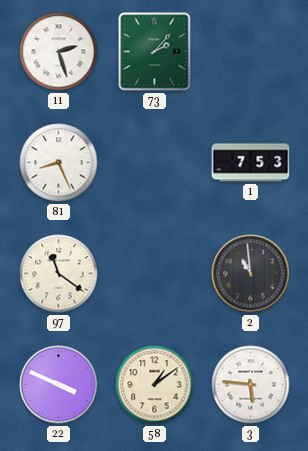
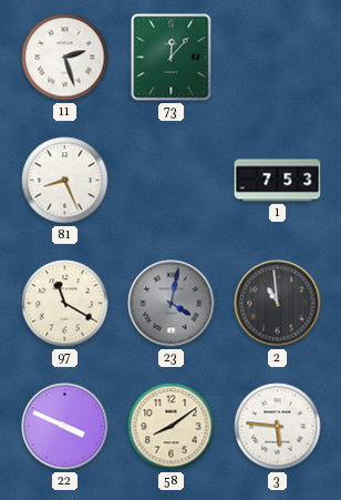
73: 2:07 -> 12:07 (172, 58)
97: 11:21 -> 11:20 (65, 304)
23: none -> 4:02 (172, 304)
58: 1:09 -> 8:09 (172, 427)
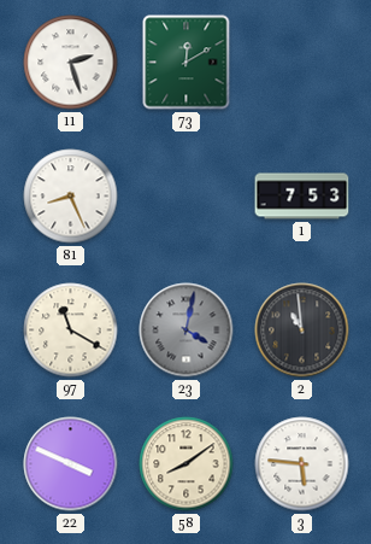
73: 12:07 -> 12:10 (187, 63)
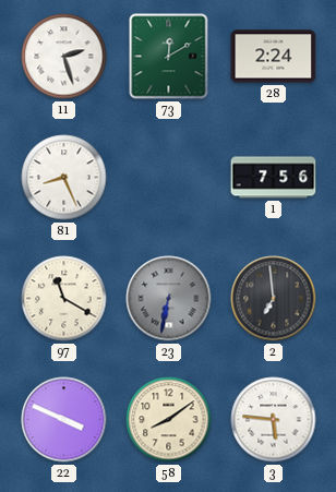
28: none -> 2:24 (274, 57)
1: 7:53 -> 7:56 (274, 178)
23: 4:02 -> 6:32 (169, 299)
2: 10:59 -> 6:59 (274, 299)
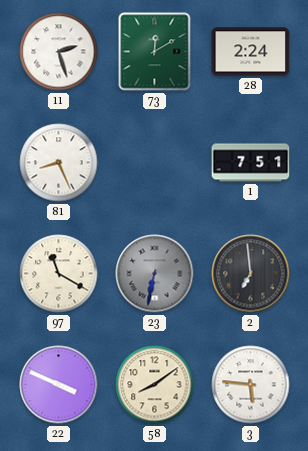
1: 7:56 -> 7:51 (251, 163)
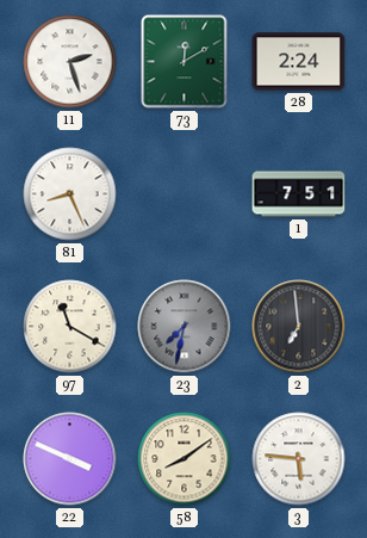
23: 6:32 -> 7:32 (185, 327)
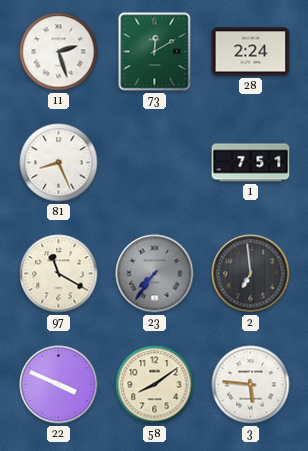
23: 7:32 -> 7:36 (155, 274)
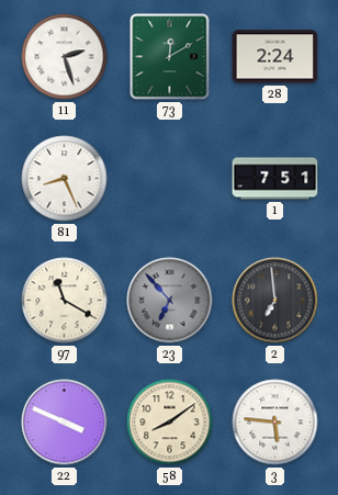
23: 7:36 -> 6:53 (170, 301)
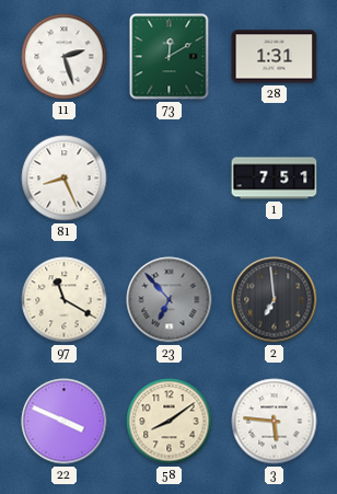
28: 2:24 -> 1:31 (275, 57)
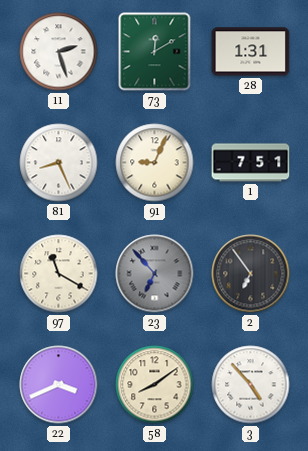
91: none -> 9:04 (155, 163)
2: 6:59 -> 6:54 (251, 274)
22: 3:49 -> 3:41 (59, 385)
3: 5:46 -> 4:53 (251, 385)
